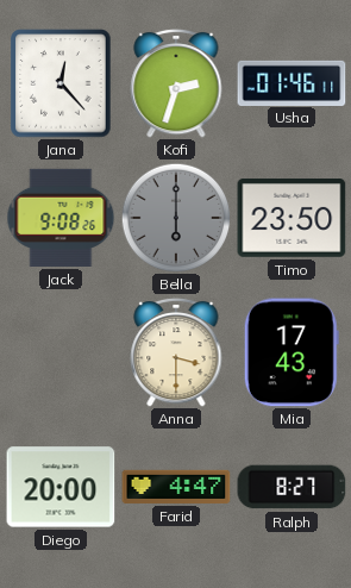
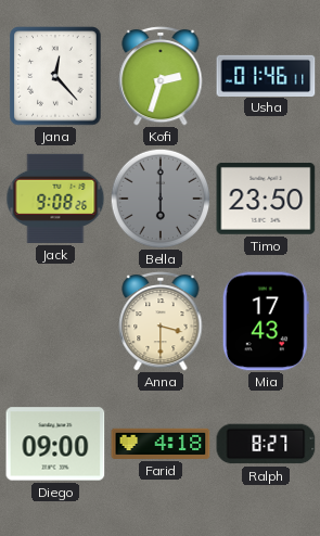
Diego: 20:00 -> 09:00 (55, 444)
Farid: 4:47 -> 4:18 (161, 444)
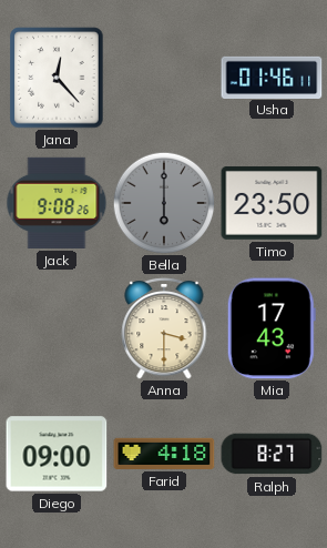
Kofi: 2:33 -> none (161, 76)
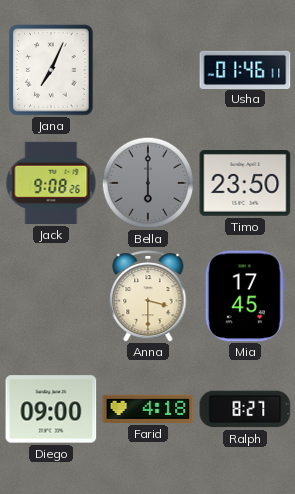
Jana: 12:23 -> 7:04 (51, 70)
Mia: 17:43 -> 17:45 (245, 296)
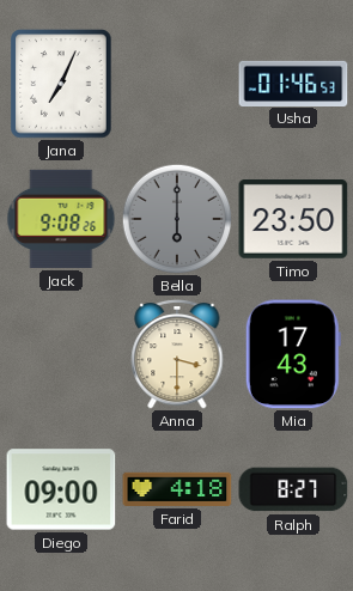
Usha: 01:46:11 -> 01:46:53 (293, 83)
Mia: 17:45 -> 17:43 (293, 354)
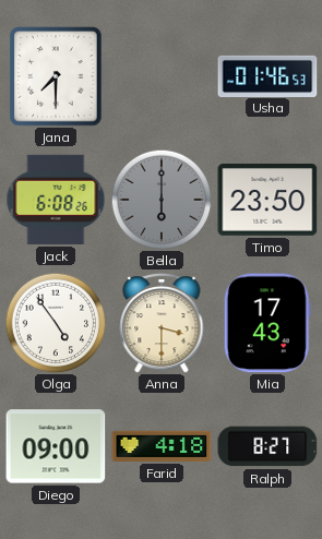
Jana: 7:04 -> 7:30 (56, 76)
Jack: 9:08 -> 6:08 (56, 200)
Olga: none -> 4:54 (56, 323)
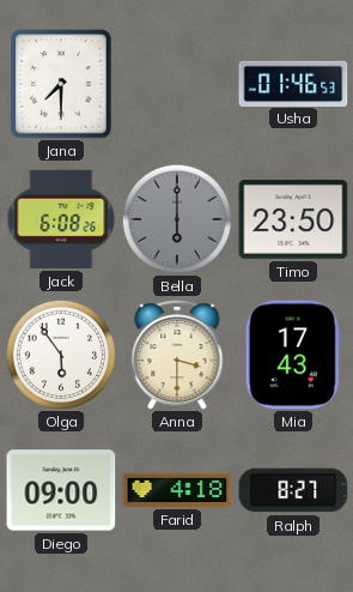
Olga: 4:54 -> 5:54 (61, 355)
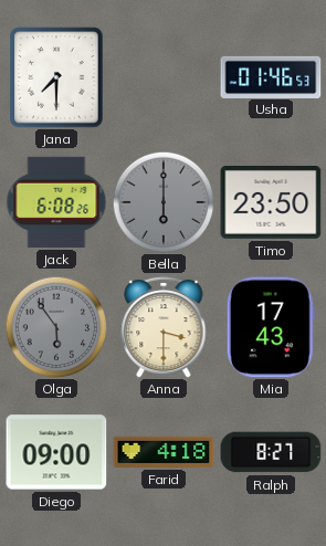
Olga dial: white -> grey (56, 327)
